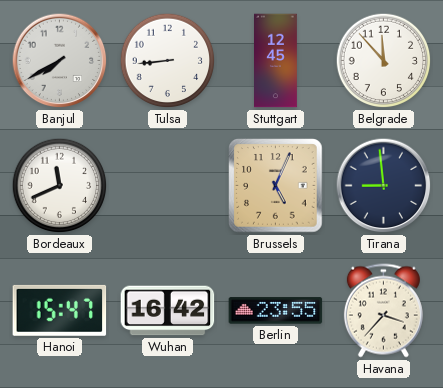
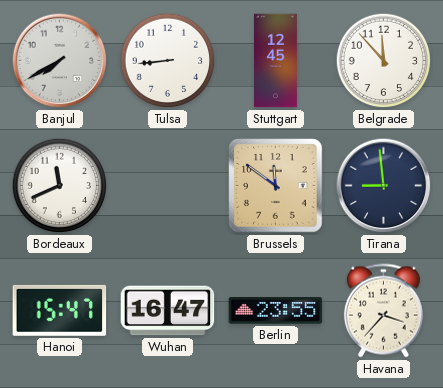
Brussels: 5:04 -> 11:51 (276, 186)
Wuhan: 16:42 -> 16:47 (168, 311)
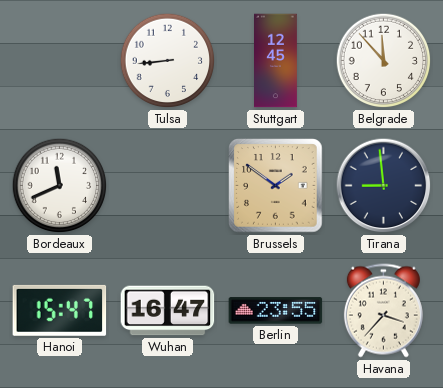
Banjul: 7:40 -> none (60, 61)
Brussels: 11:51 -> 1:51 (276, 186)
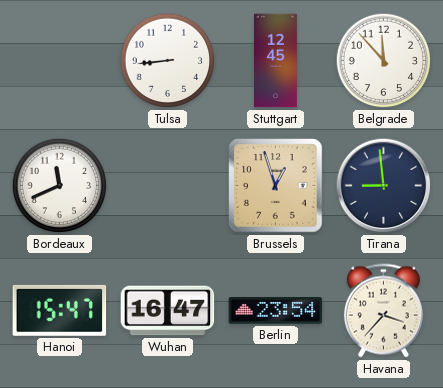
Brussels: 1:51 -> 12:57 (276, 186)
Berlin: 23:55 -> 23:54 (276, 311)
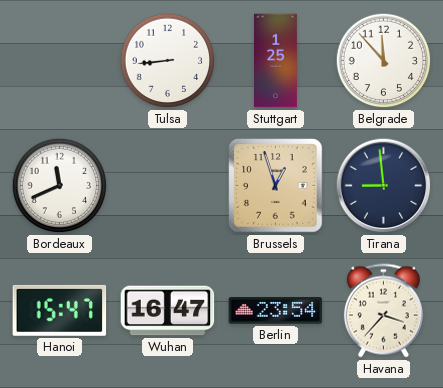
Stuttgart: 12:45 -> 1:25 (276, 61)
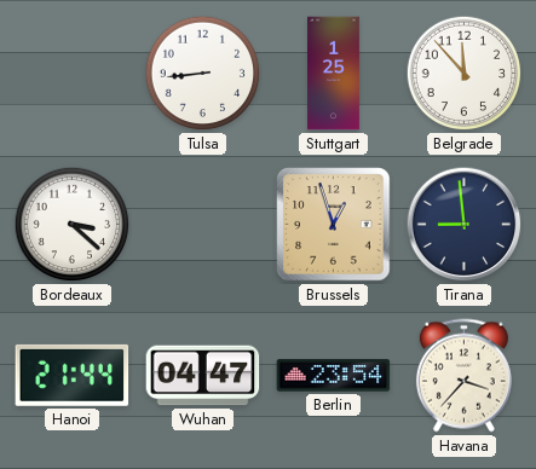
Bordeaux: 11:41 -> 3:22 (73, 225)
Hanoi: 15:47 -> 21:44 (73, 375)
Wuhan: 16:47 -> 04:47 (203, 376)
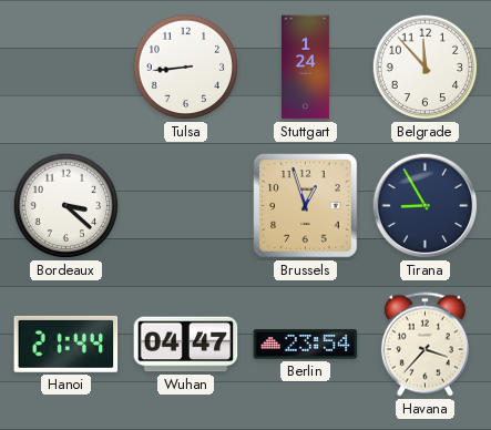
Stuttgart: 1:25 -> 1:24 (306, 68)
Tirana: 8:59 -> 8:55 (426, 206)
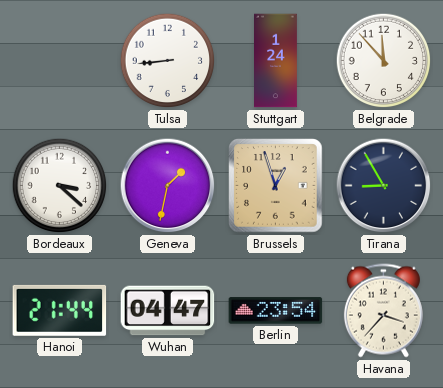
Geneva: none -> 1:32 (168, 186)
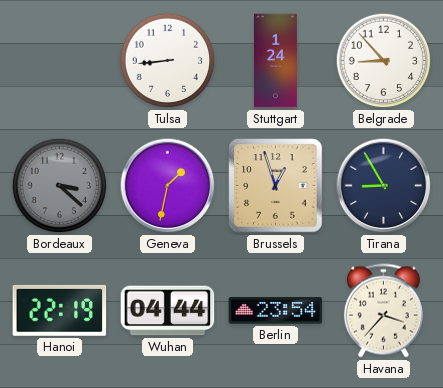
Belgrade: 11:53 -> 8:53 (384, 61)
Bordeaux dial: white -> grey (60, 186)
Hanoi: 21:44 -> 22:19 (60, 310)
Wuhan: 04:47 -> 04:44 (168, 311)
